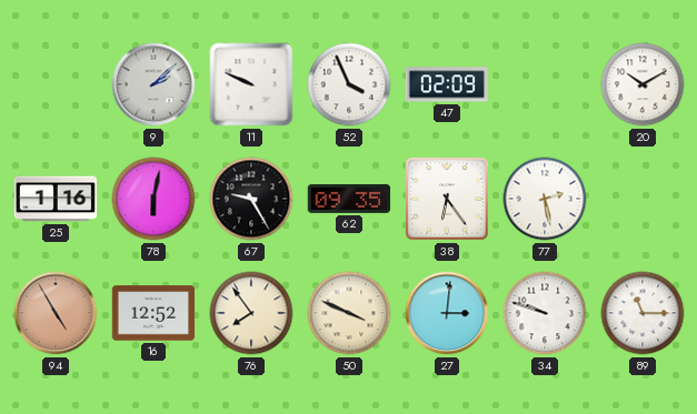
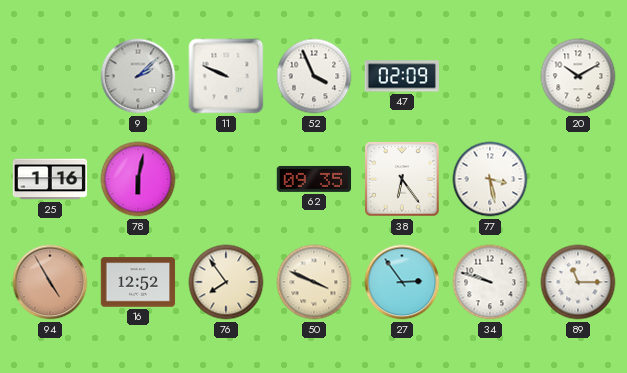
67: 9:25 -> none (251, 199)
77: 2:28 -> 3:28 (490, 179)
27: 3:01 -> 2:54 (402, 282)
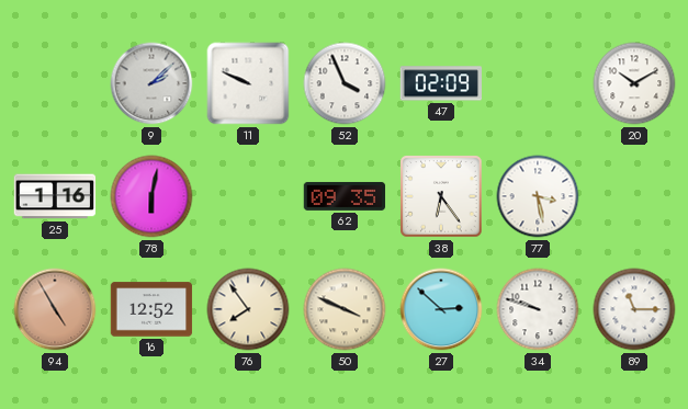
27: 2:54 -> 2:52 (441, 309)
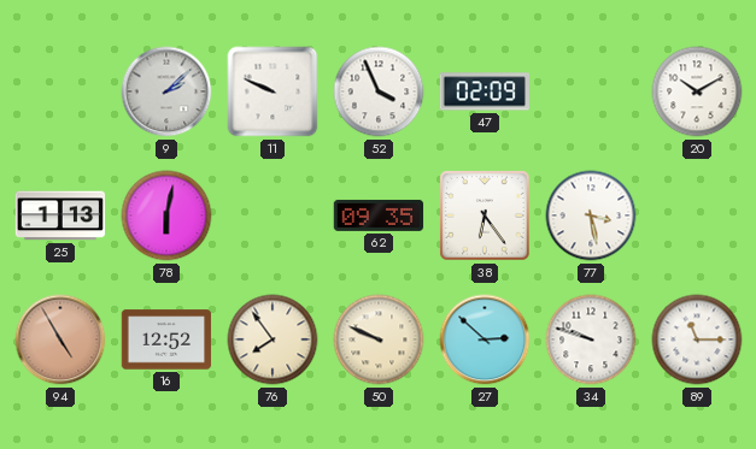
25: 1:16 -> 1:13 (60, 215)
50: 3:49 -> 9:49 (379, 339)
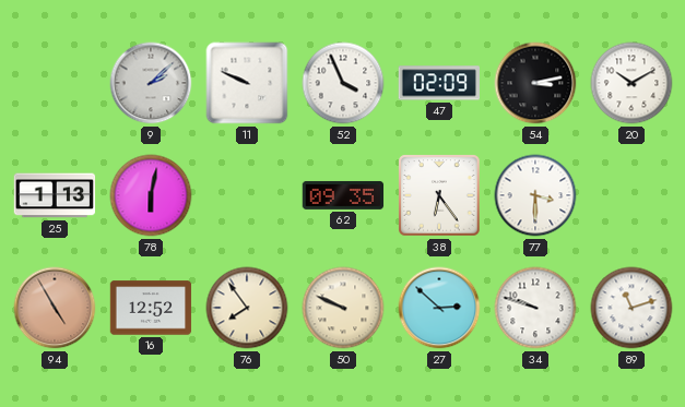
54: none -> 3:13 (535, 83)
77: 3:28 -> 3:30 (535, 195)
89: 11:15 -> 11:12 (631, 308)
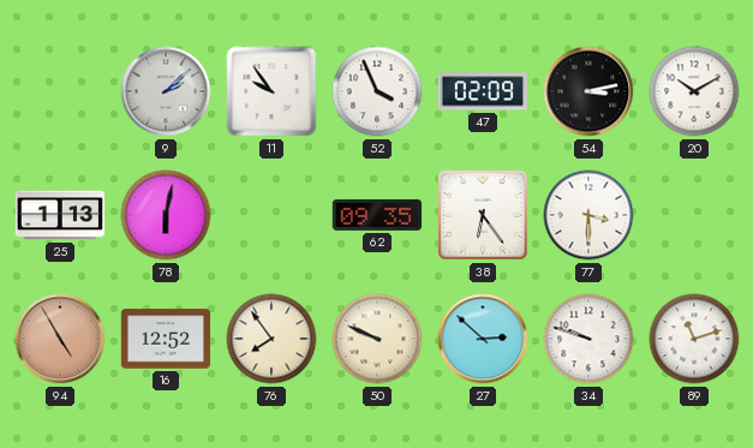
11: 9:49 -> 9:54 (271, 91)
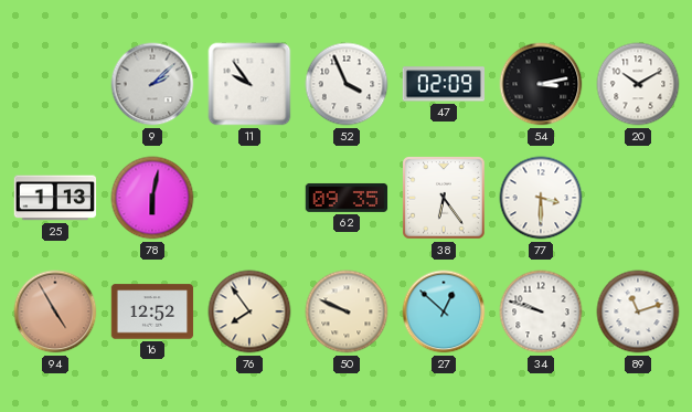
27: 2:52 -> 12:52 (444, 311)
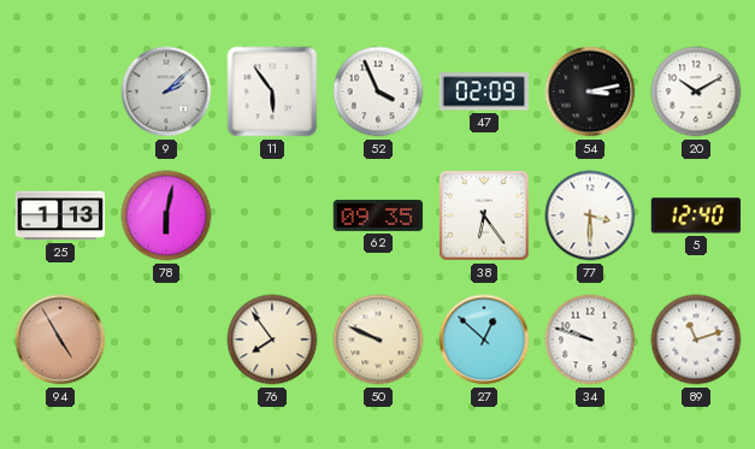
11: 9:54 -> 5:54 (272, 91)
5: none -> 12:40 (695, 215)
16: 12:52 -> none (152, 311)
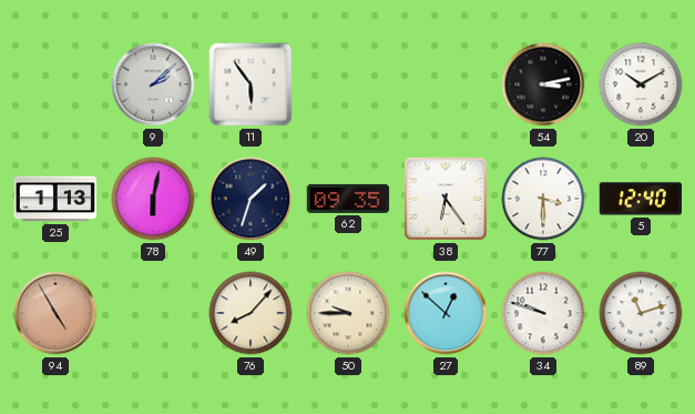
52: 3:56 -> none (378, 91)
47: 02:09 -> none (483, 91)
49: none -> 1:33 (251, 199)
76: 7:54 -> 8:07 (251, 313)
50: 9:49 -> 9:45 (348, 313)
